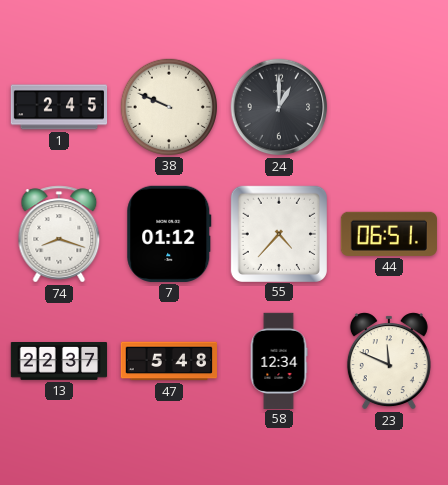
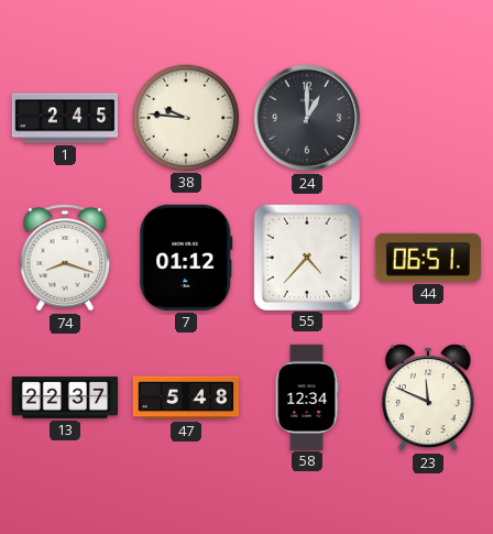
38: 9:49 -> 9:46 (185, 117)
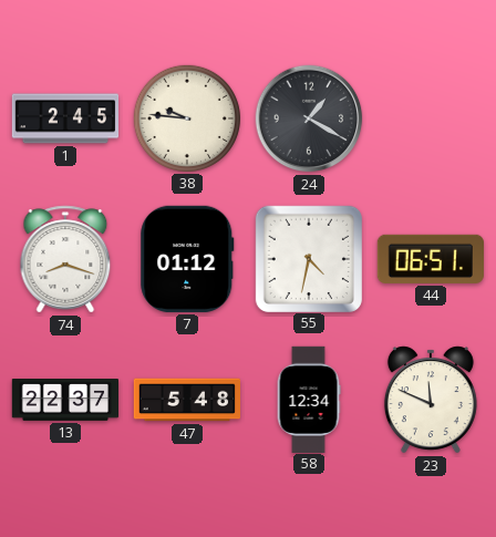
24: 1:00 -> 1:20 (309, 118)
55: 4:37 -> 4:32 (308, 258)
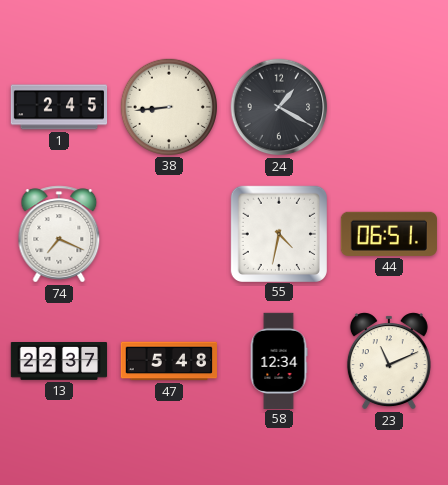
38: 9:46 -> 8:44 (168, 106)
74: 8:18 -> 7:19 (59, 234)
7: 01:12 -> none (187, 259)
23: 11:49 -> 11:11 (389, 361)
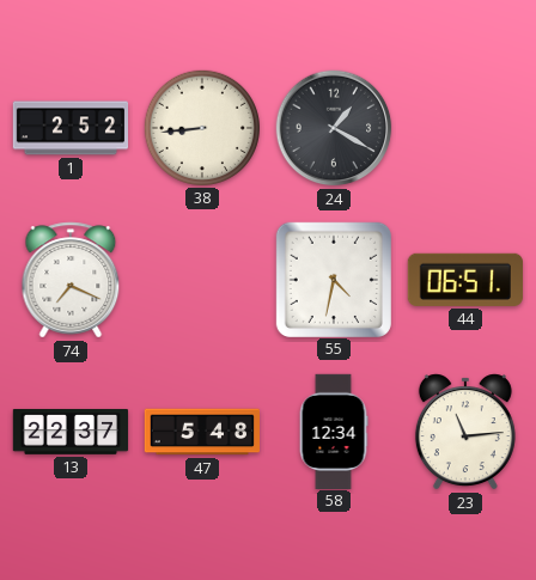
1: 2:45 -> 2:52 (71, 128)
23: 11:11 -> 11:14 (465, 432)
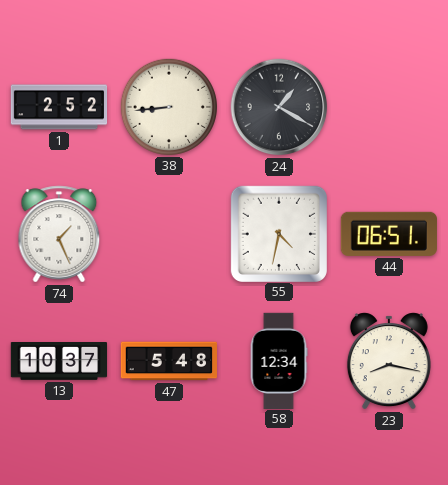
74: 7:19 -> 1:26 (59, 234)
13: 22:37 -> 10:37 (59, 362)
23: 11:14 -> 8:17 (389, 361)
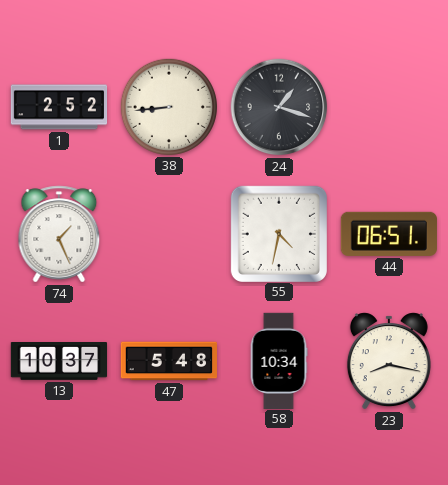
24: 1:20 -> 1:18 (279, 107)
58: 12:34 -> 10:34 (279, 360)
